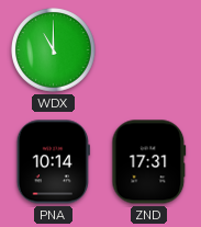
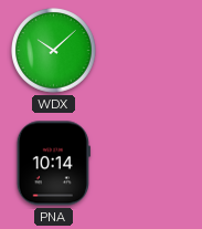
WDX: 11:00 -> 10:08 (54, 51)
ZND: 17:31 -> none (149, 162)
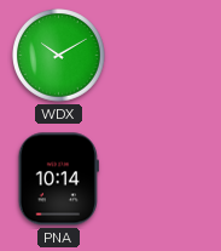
WDX: 10:08 -> 10:10 (59, 56)
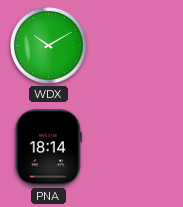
PNA: 10:14 -> 18:14 (48, 148)
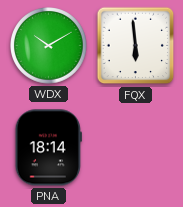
FQX: none -> 5:59 (136, 46)
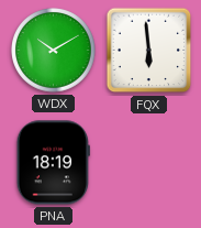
PNA: 18:14 -> 18:19 (53, 163)
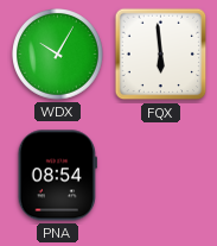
WDX: 10:10 -> 10:05 (58, 55)
PNA: 18:19 -> 08:54 (57, 176)
